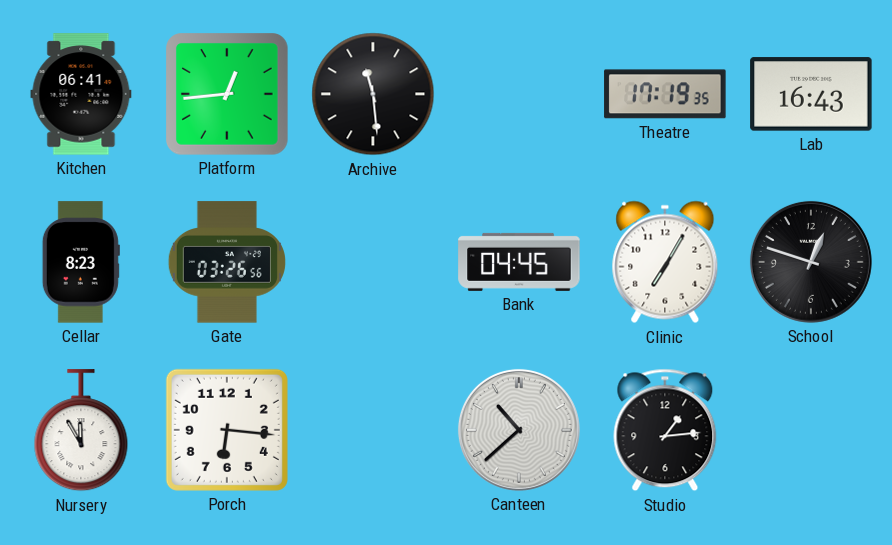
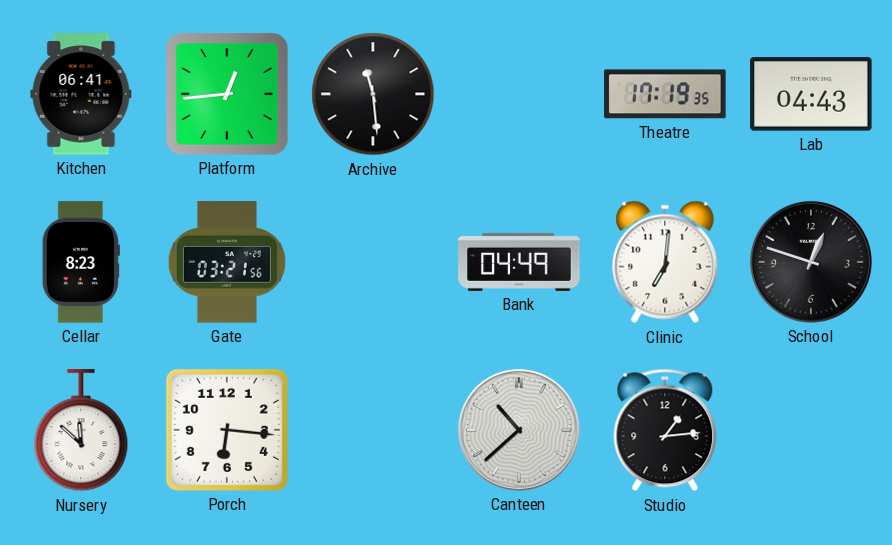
Lab: 16:43 -> 04:43 (811, 94)
Gate: 03:26 -> 03:21 (227, 262)
Bank: 04:45 -> 04:49 (519, 262)
Clinic: 7:05 -> 7:01 (665, 262)
Nursery: 11:55 -> 11:52 (81, 431)
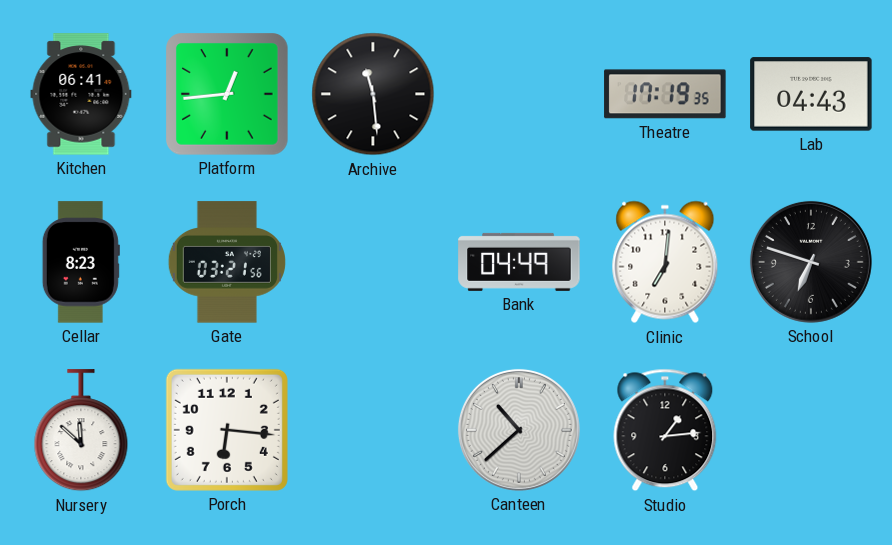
School: 12:48 -> 6:48 (811, 262)
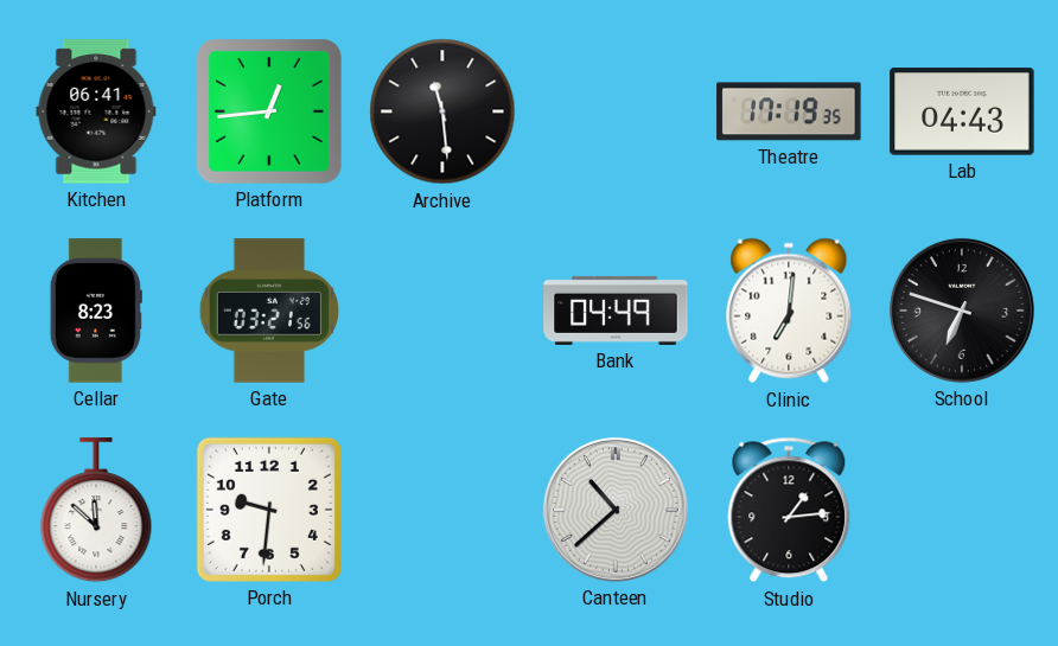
Porch: 6:16 -> 9:31 (269, 510)
